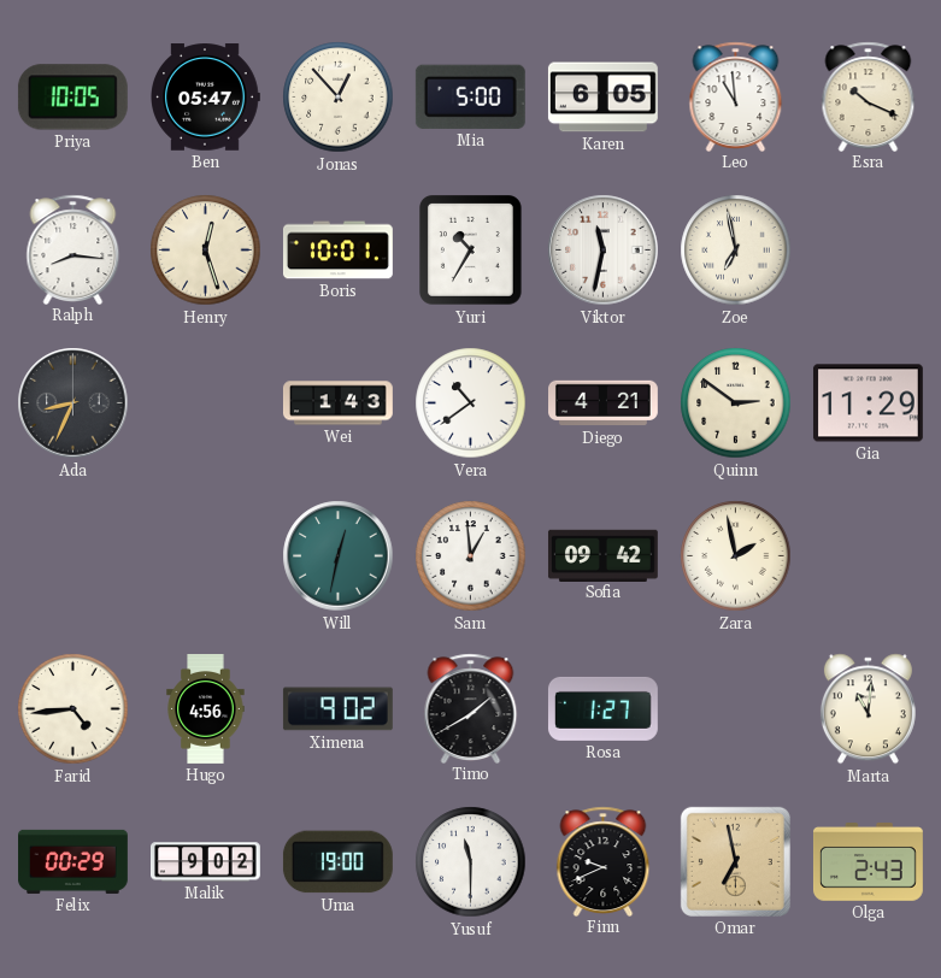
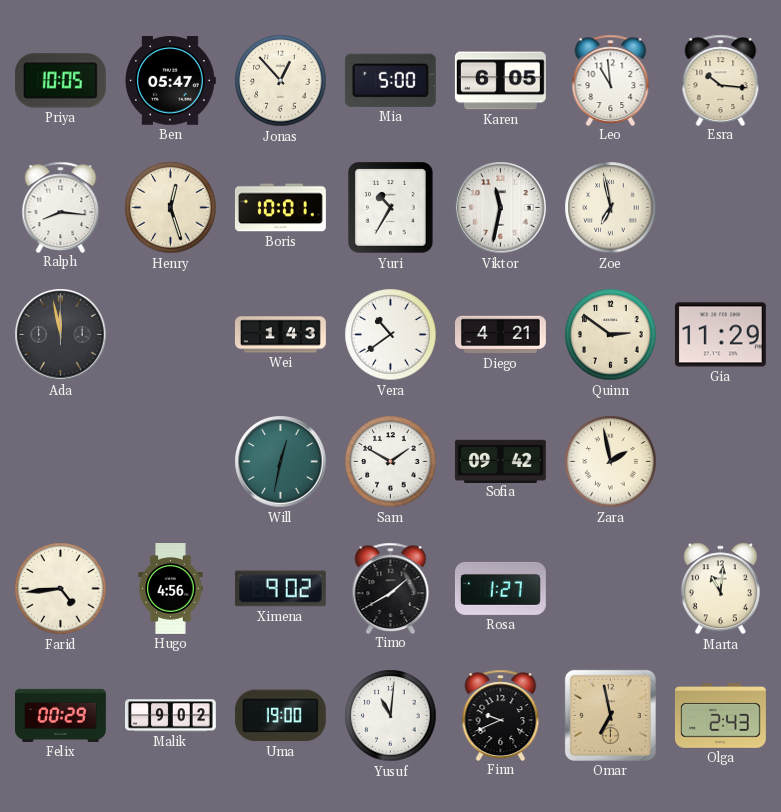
Esra: 10:19 -> 10:16 (721, 80)
Ada: 8:34 -> 11:58 (61, 335)
Sam: 12:59 -> 1:50 (391, 462)
Yusuf: 11:30 -> 11:01 (391, 716)
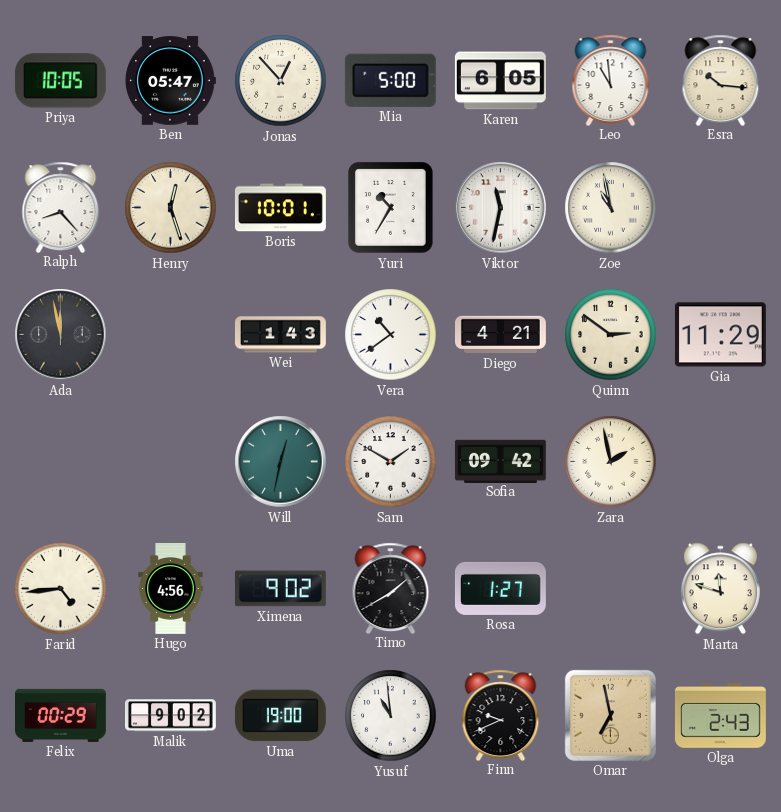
Ralph: 8:16 -> 8:23 (61, 207)
Zoe: 6:58 -> 10:58 (611, 208)
Marta: 11:01 -> 11:48 (720, 589)
Yusuf: 11:01 -> 10:59 (391, 716)
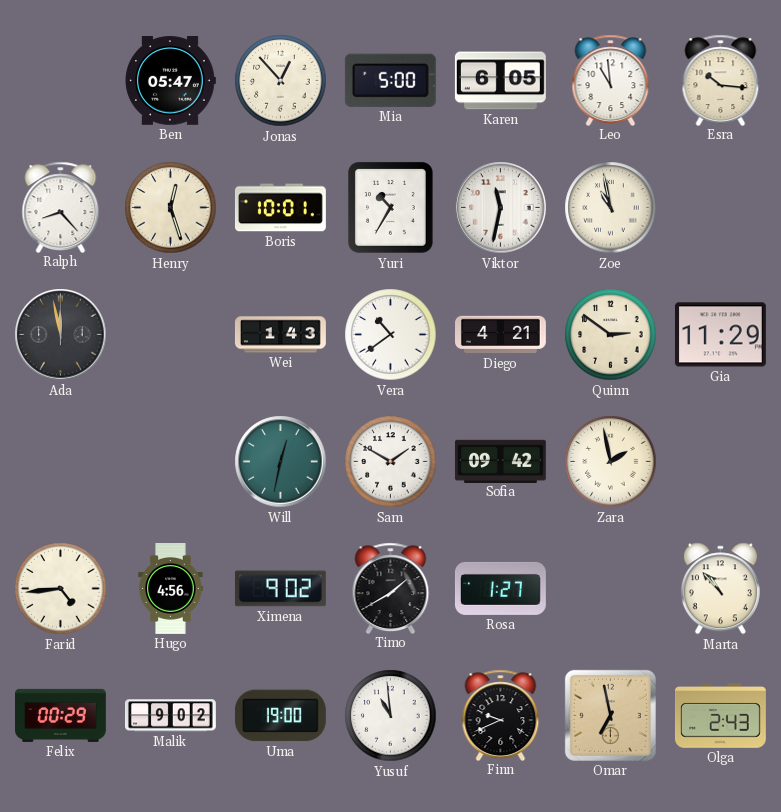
Priya: 10:05 -> none (60, 81)
Marta: 11:48 -> 10:53 (720, 589)
